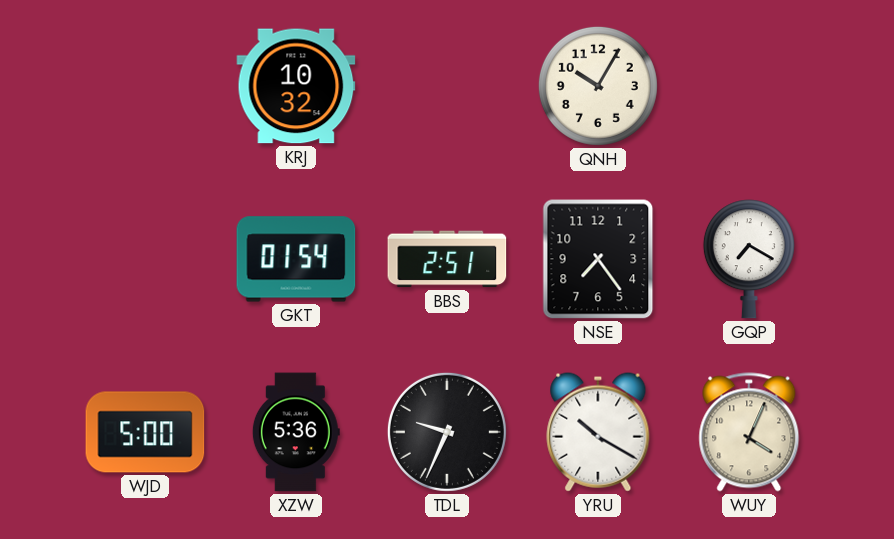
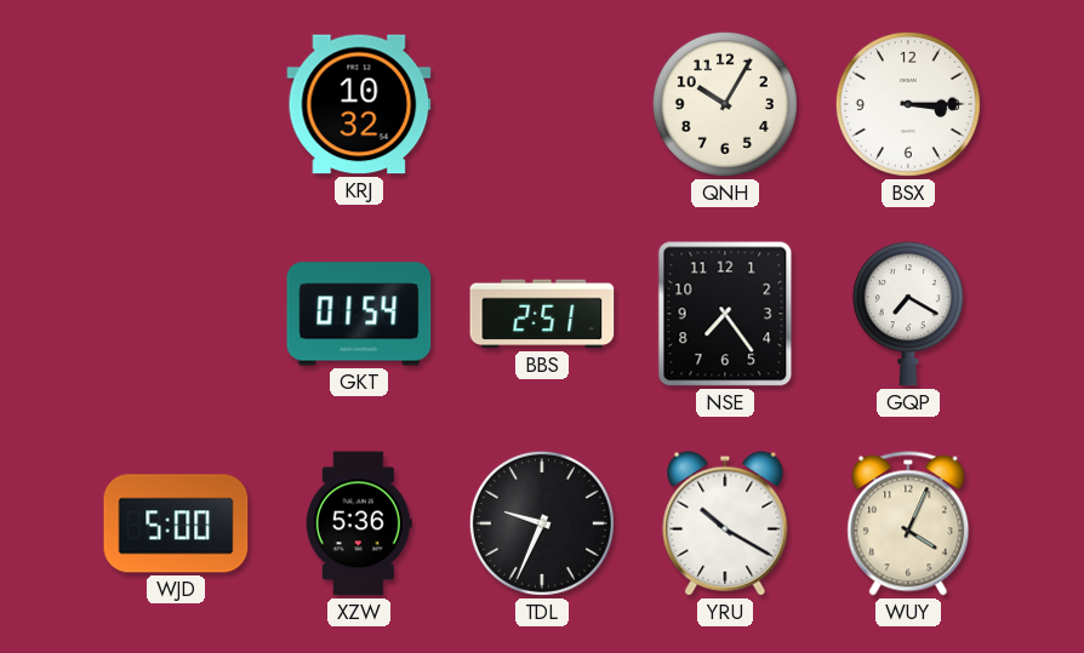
BSX: none -> 3:15 (908, 104)
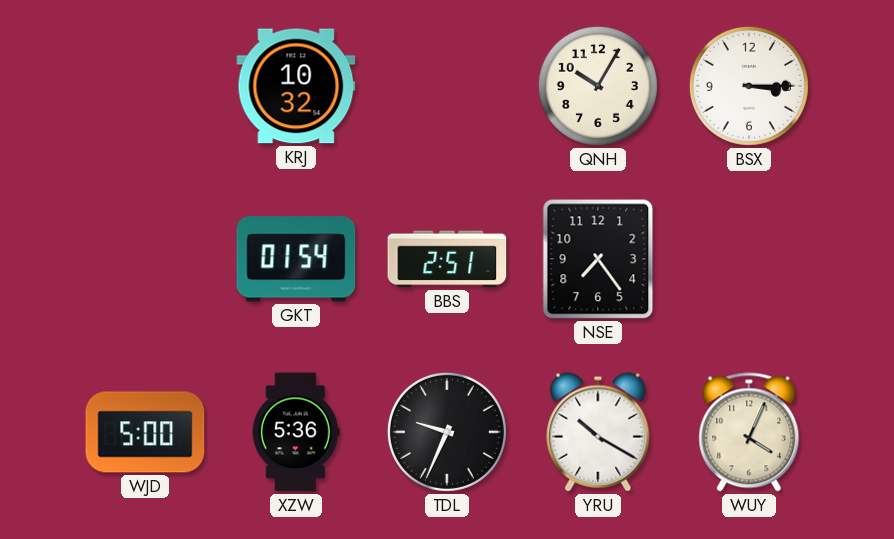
GQP: 7:20 -> none (908, 314)
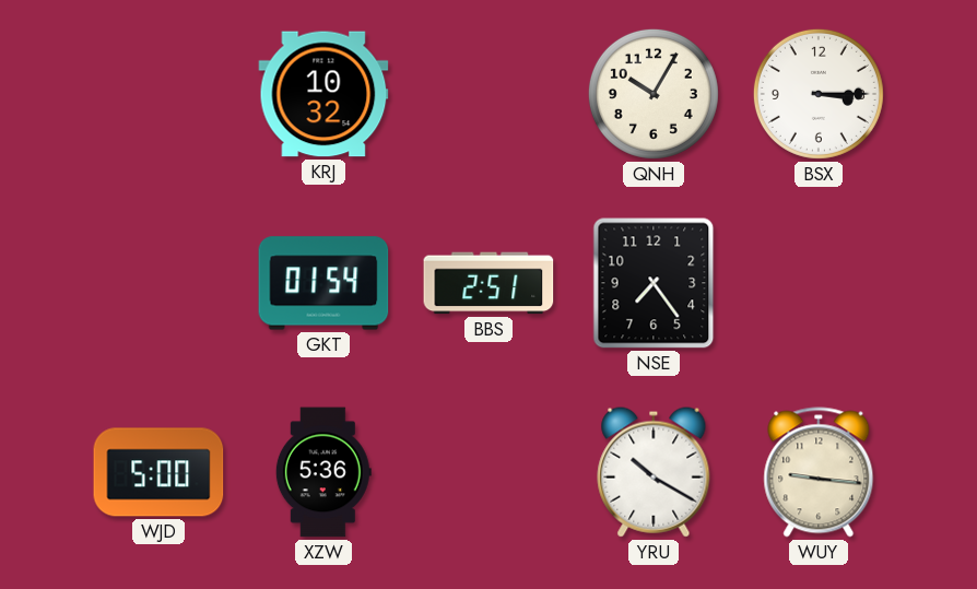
TDL: 9:34 -> none (447, 432)
WUY: 4:04 -> 9:16 (819, 472)
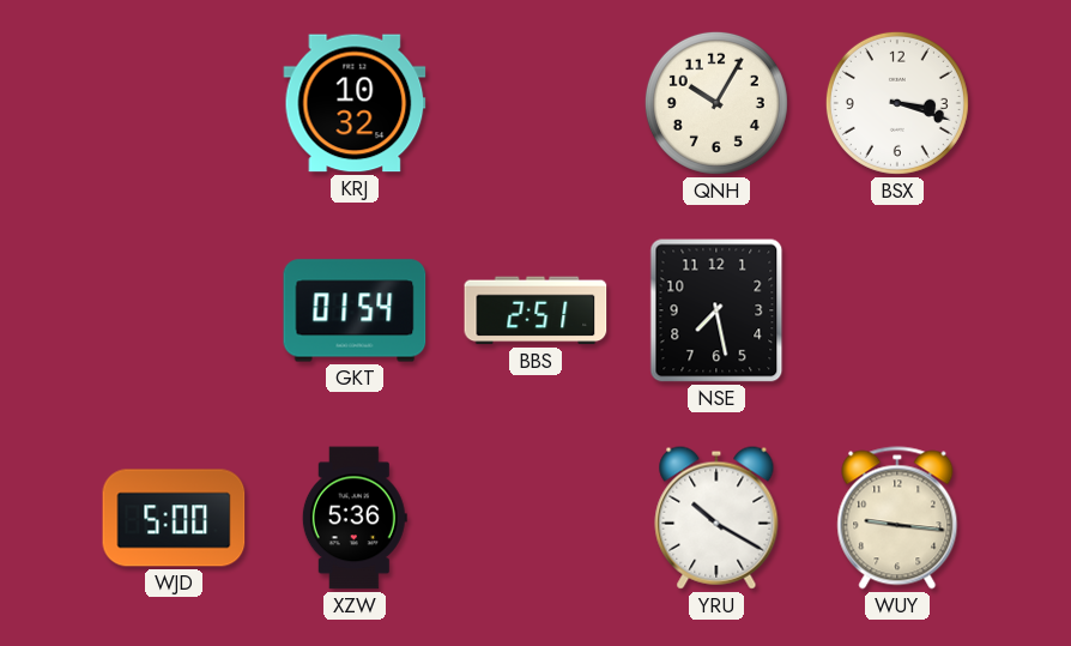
BSX: 3:15 -> 3:18 (897, 103)
NSE: 7:24 -> 7:28 (716, 310)
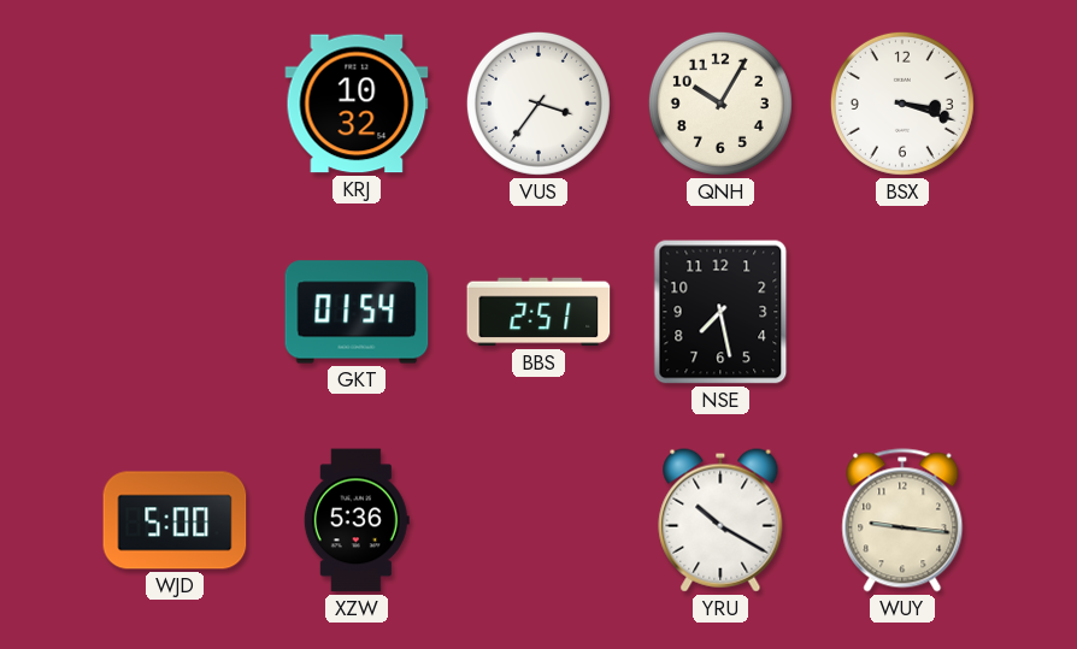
VUS: none -> 3:36 (538, 104)
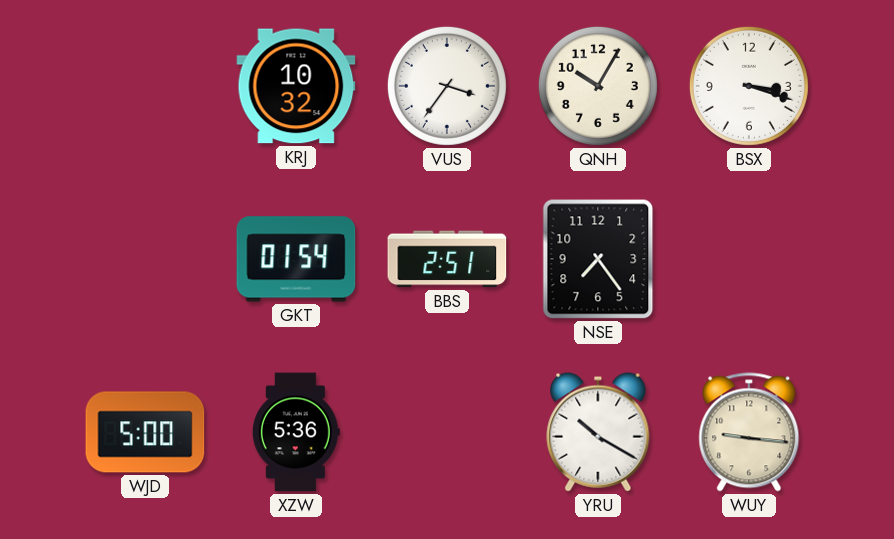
NSE: 7:28 -> 7:24 (598, 259)
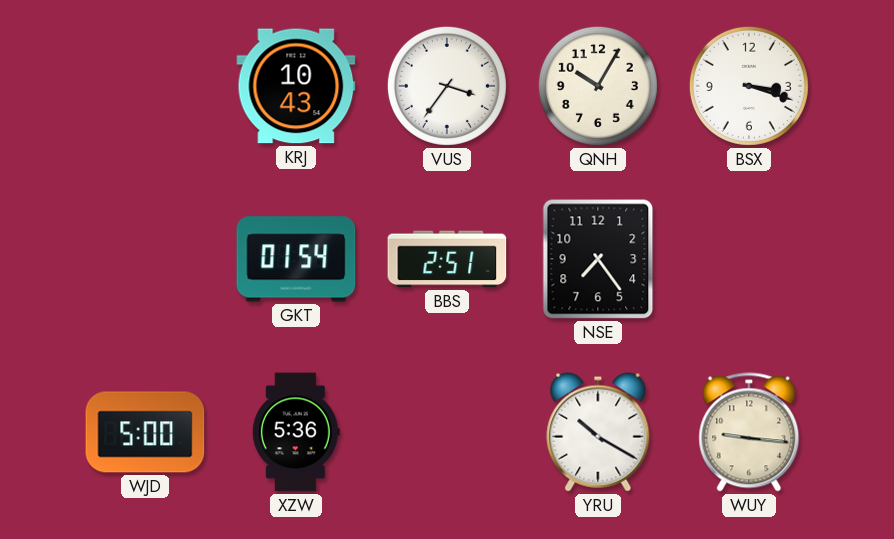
KRJ: 10:32 -> 10:43 (296, 86)
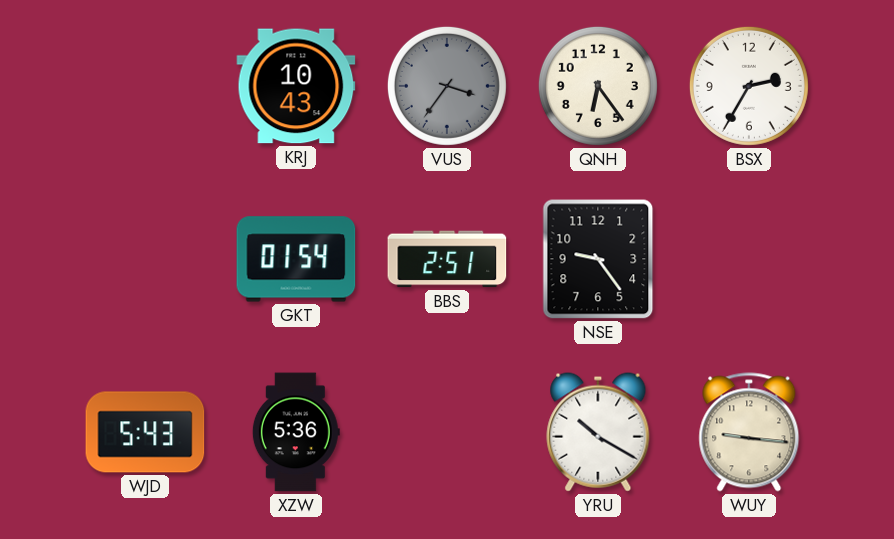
VUS dial: white -> grey (447, 86)
QNH: 10:05 -> 6:24 (598, 86)
BSX: 3:18 -> 2:35 (749, 86)
NSE: 7:24 -> 9:24 (598, 259)
WJD: 5:00 -> 5:43 (145, 432)
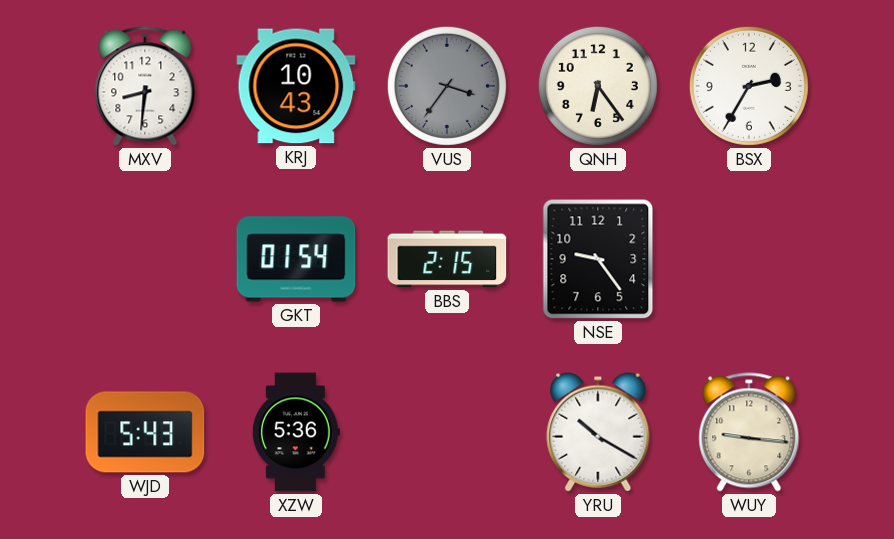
MXV: none -> 8:31 (145, 86)
BBS: 2:51 -> 2:15 (447, 259)
